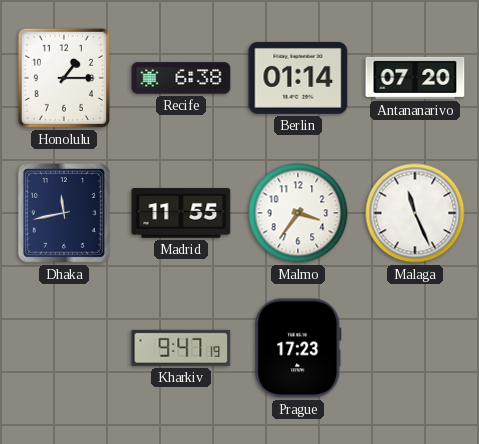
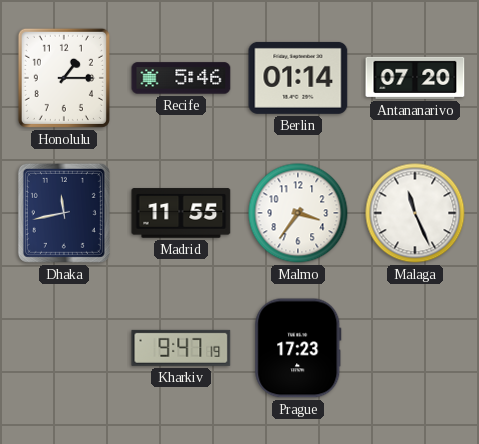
Recife: 6:38 -> 5:46 (181, 78)
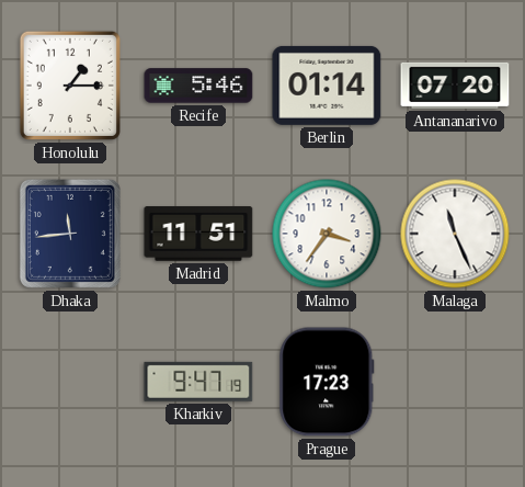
Dhaka: 11:43 -> 11:44 (70, 234)
Madrid: 11:55 -> 11:51 (198, 234)
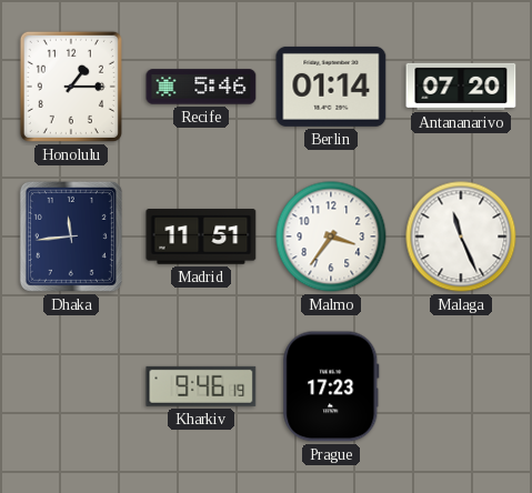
Kharkiv: 9:47 -> 9:46 (201, 386)
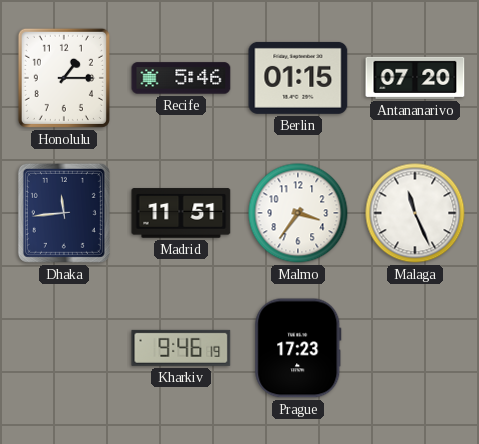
Berlin: 01:14 -> 01:15 (298, 78)
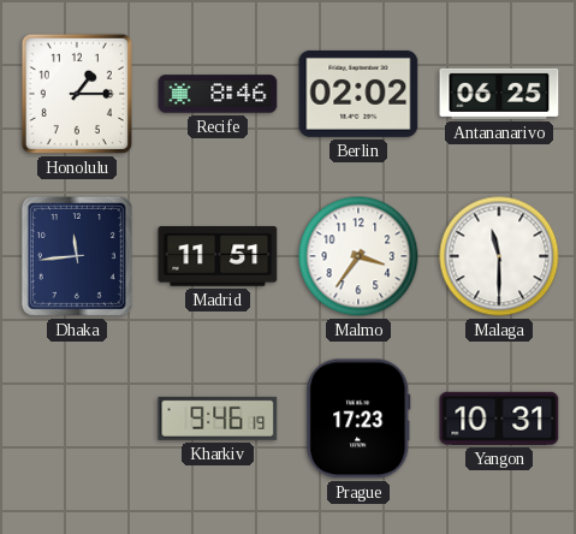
Recife: 5:46 -> 8:46 (218, 94)
Berlin: 01:15 -> 02:02 (358, 94)
Antananarivo: 07:20 -> 06:25 (499, 94)
Malaga: 11:26 -> 11:30 (499, 256)
Yangon: none -> 10:31 (499, 419)
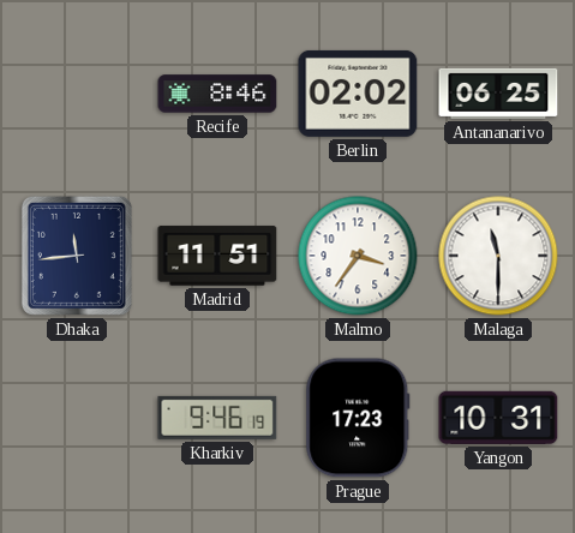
Honolulu: 1:15 -> none (77, 94)
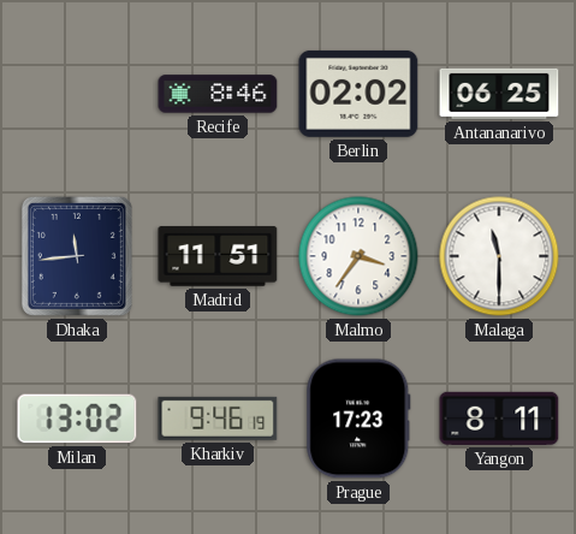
Milan: none -> 13:02 (77, 419)
Yangon: 10:31 -> 8:11 (499, 419)
